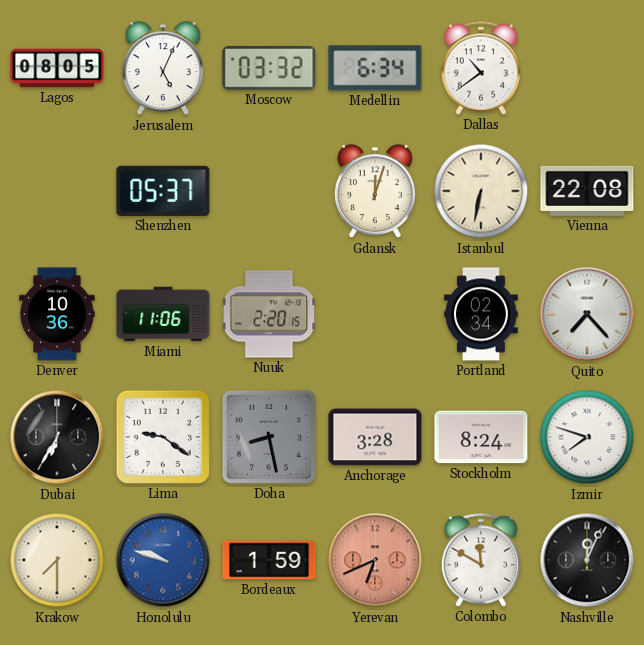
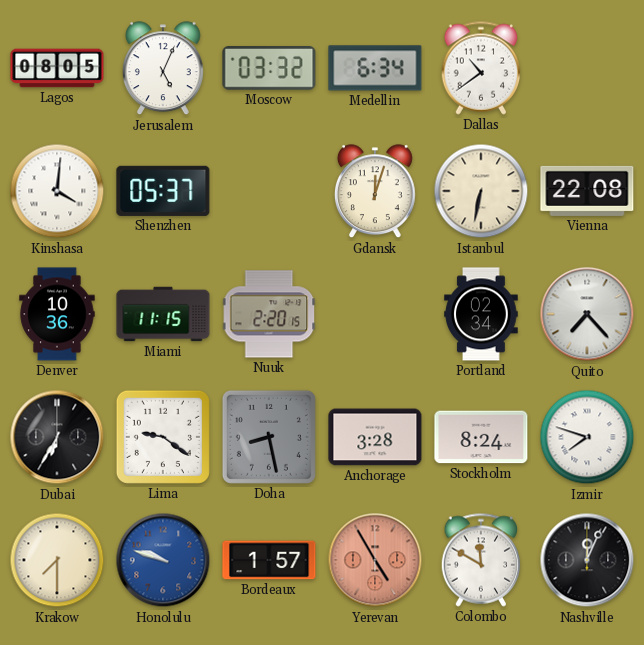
Kinshasa: none -> 4:01 (57, 191)
Miami: 11:06 -> 11:15 (163, 314)
Bordeaux: 1:59 -> 1:57 (269, 560)
Yerevan: 6:41 -> 4:55 (375, 560)
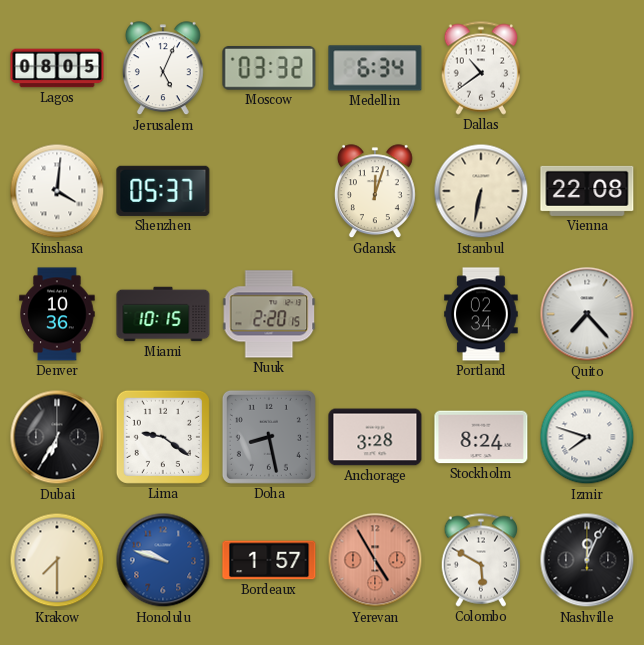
Miami: 11:15 -> 10:15 (163, 314)
Colombo: 11:50 -> 5:50 (481, 560)
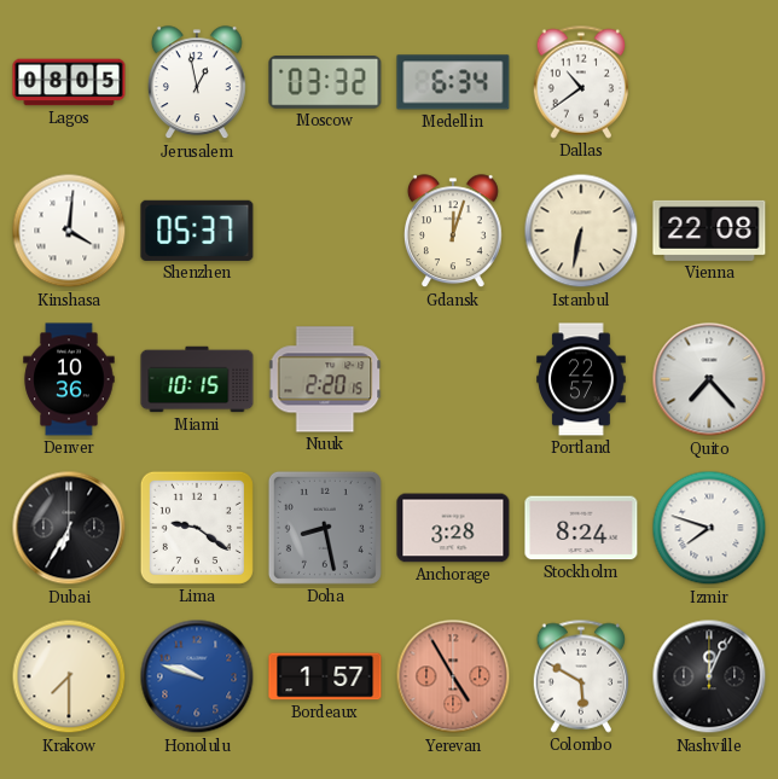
Jerusalem: 5:04 -> 12:58 (197, 83)
Portland: 02:34 -> 22:57 (581, 379)
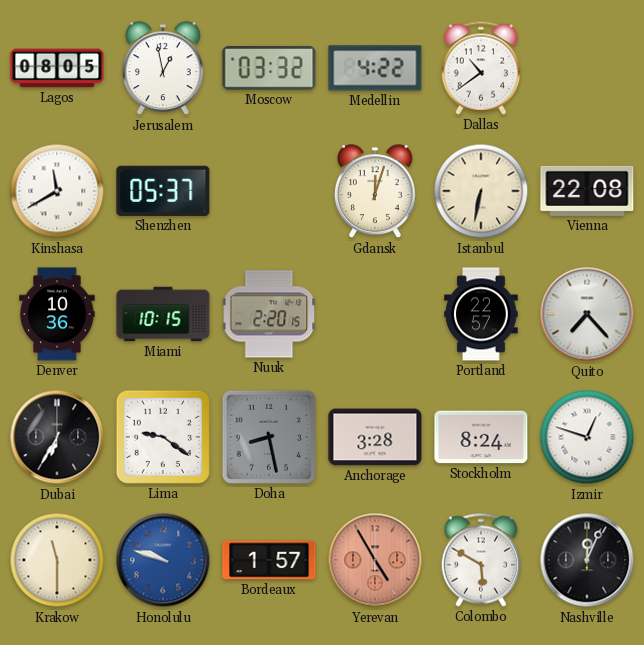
Medellin: 6:34 -> 4:22 (375, 68)
Kinshasa: 4:01 -> 11:40 (57, 191)
Izmir: 7:48 -> 12:48 (587, 437)
Krakow: 7:30 -> 11:30 (57, 560)
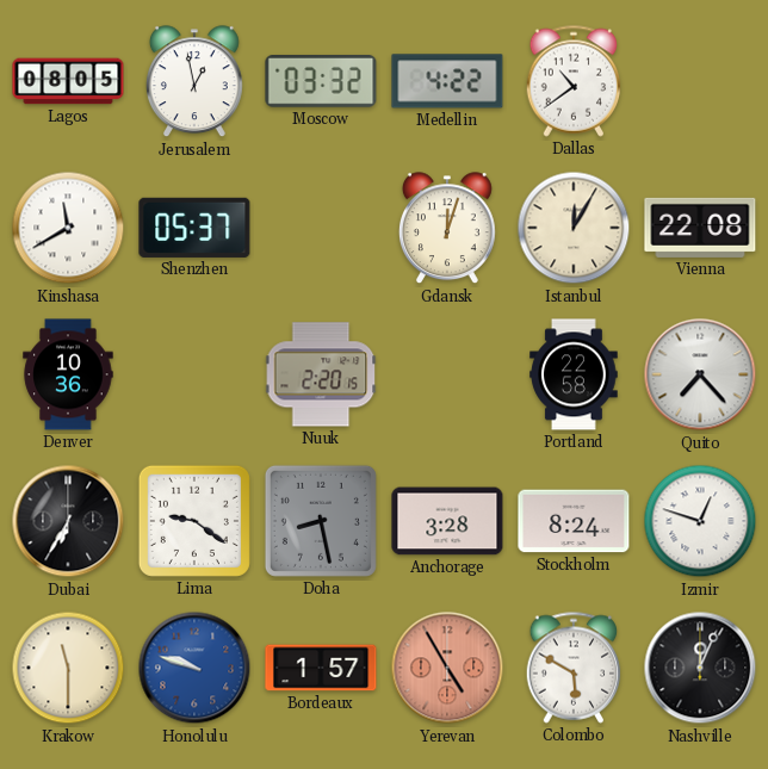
Istanbul: 6:32 -> 12:05 (574, 228)
Miami: 10:15 -> none (163, 314)
Portland: 22:57 -> 22:58 (574, 374)
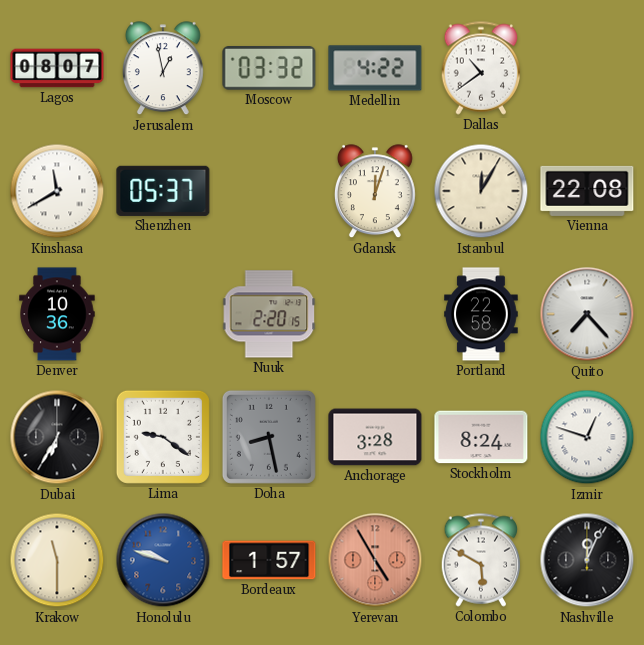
Lagos: 08:05 -> 08:07 (57, 68)
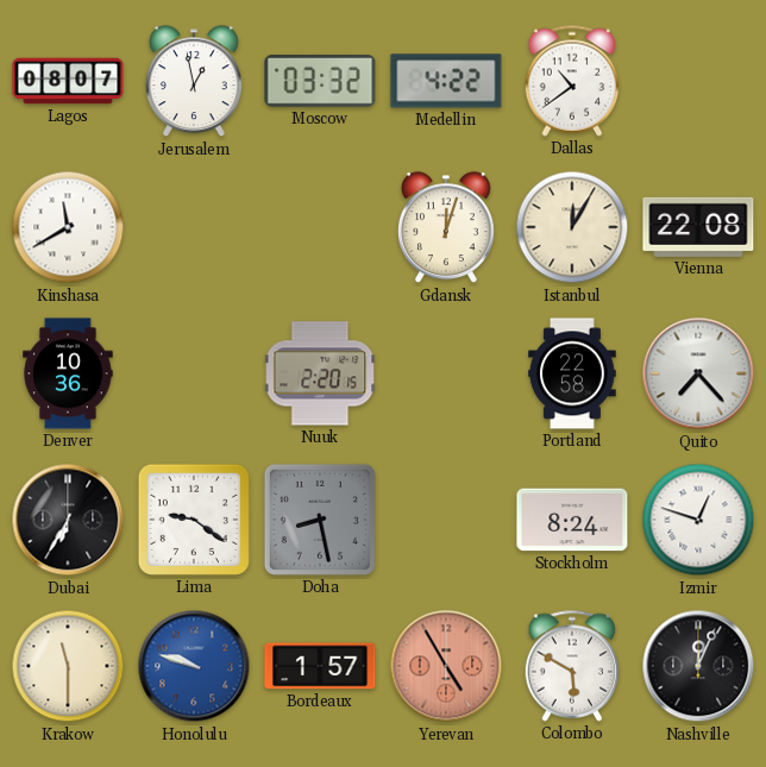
Shenzhen: 05:37 -> none (163, 191)
Anchorage: 3:28 -> none (375, 437)
